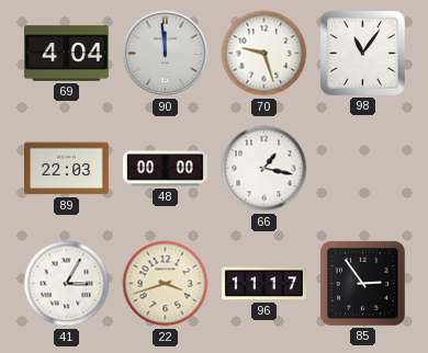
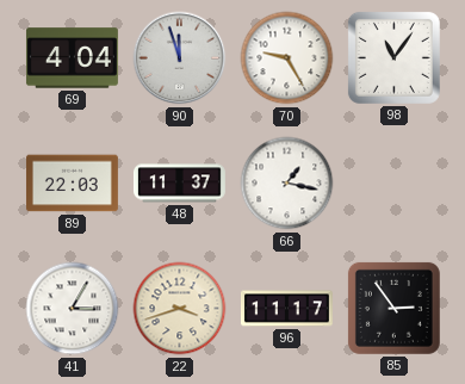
90: 11:59 -> 11:57 (180, 58)
70: 9:27 -> 9:25 (287, 58)
48: 00:00 -> 11:37 (179, 184)
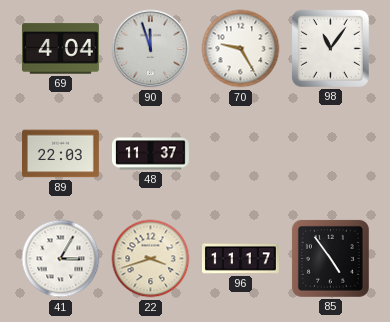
66: 1:17 -> none (287, 184)
85: 2:54 -> 4:54 (330, 258)
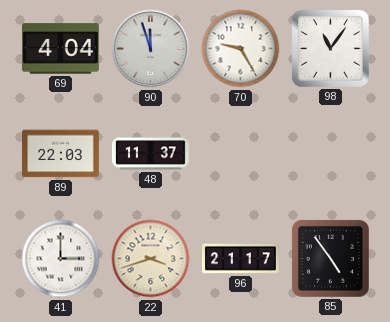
41: 3:05 -> 3:00 (61, 259)
96: 11:17 -> 21:17 (240, 259)
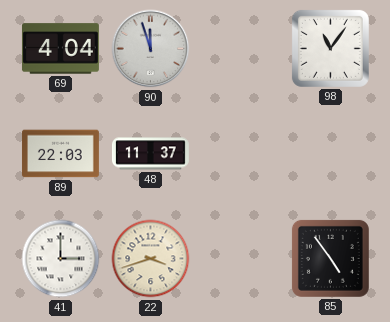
70: 9:25 -> none (241, 49)
96: 21:17 -> none (240, 259)
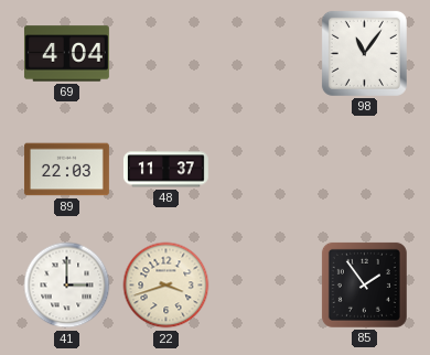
90: 11:57 -> none (151, 49)
85: 4:54 -> 1:54 (364, 284)
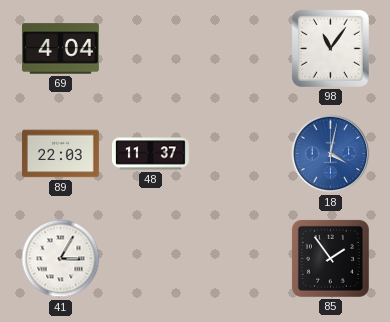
18: none -> 4:02 (331, 154)
41: 3:00 -> 3:05 (61, 259)
22: 3:42 -> none (166, 286)
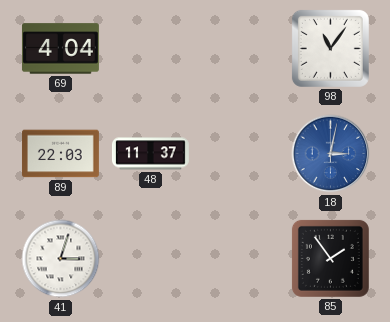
18: 4:02 -> 3:02 (331, 154)
41: 3:05 -> 3:03 (61, 259)
